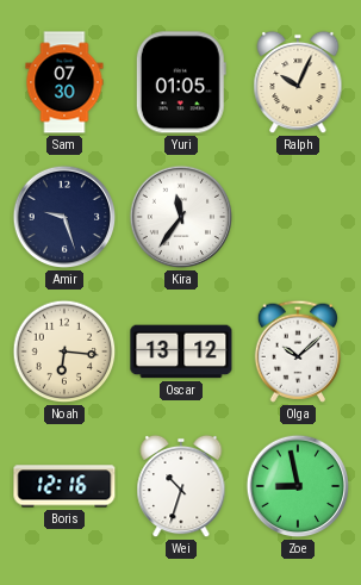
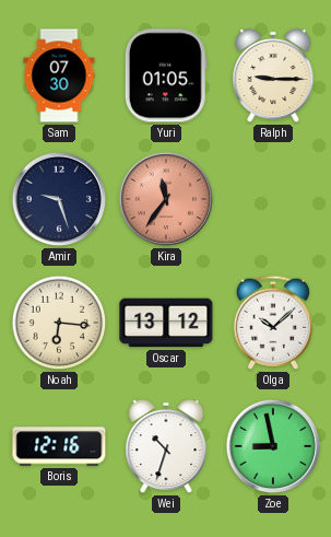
Ralph: 10:04 -> 9:15 (273, 75)
Kira dial: white -> salmon (166, 199)
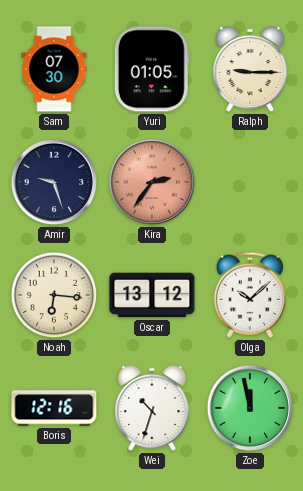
Kira: 11:36 -> 2:36 (152, 182)
Zoe: 8:58 -> 11:58 (250, 408)
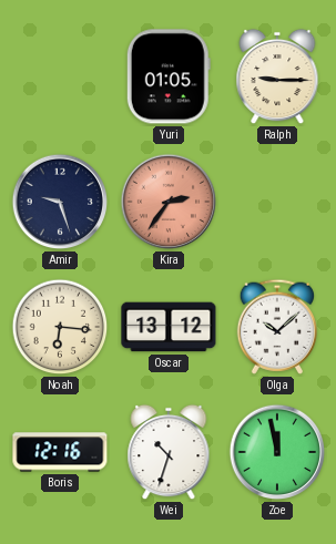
Sam: 07:30 -> none (54, 69)
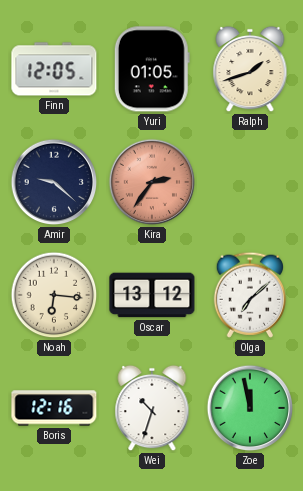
Finn: none -> 12:05 (54, 69)
Ralph: 9:15 -> 1:42 (250, 69)
Amir: 9:27 -> 9:22 (54, 182)
Olga: 10:08 -> 7:08 (249, 295)
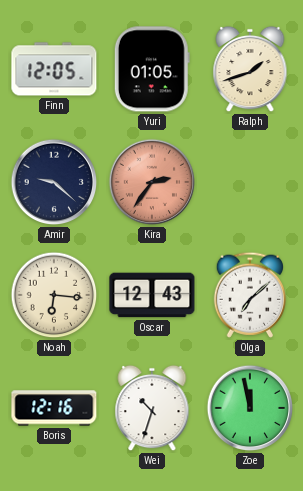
Oscar: 13:12 -> 12:43 (152, 295)
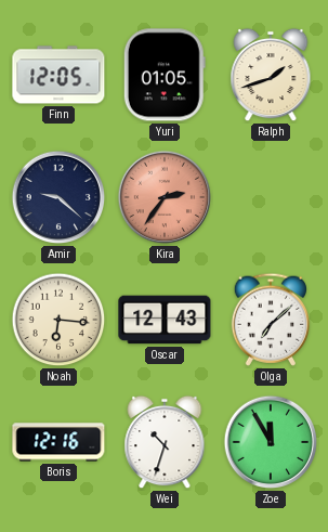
Zoe: 11:58 -> 11:55 (271, 442)
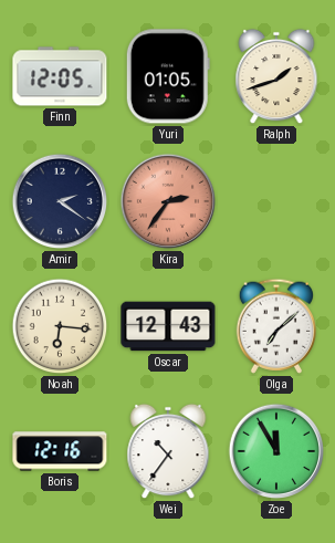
Amir: 9:22 -> 2:21 (60, 201)
Wei: 10:33 -> 10:36 (168, 451)
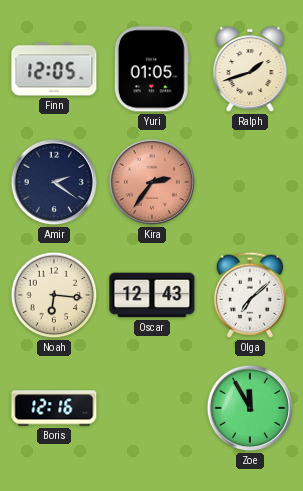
Wei: 10:36 -> none (168, 451)
